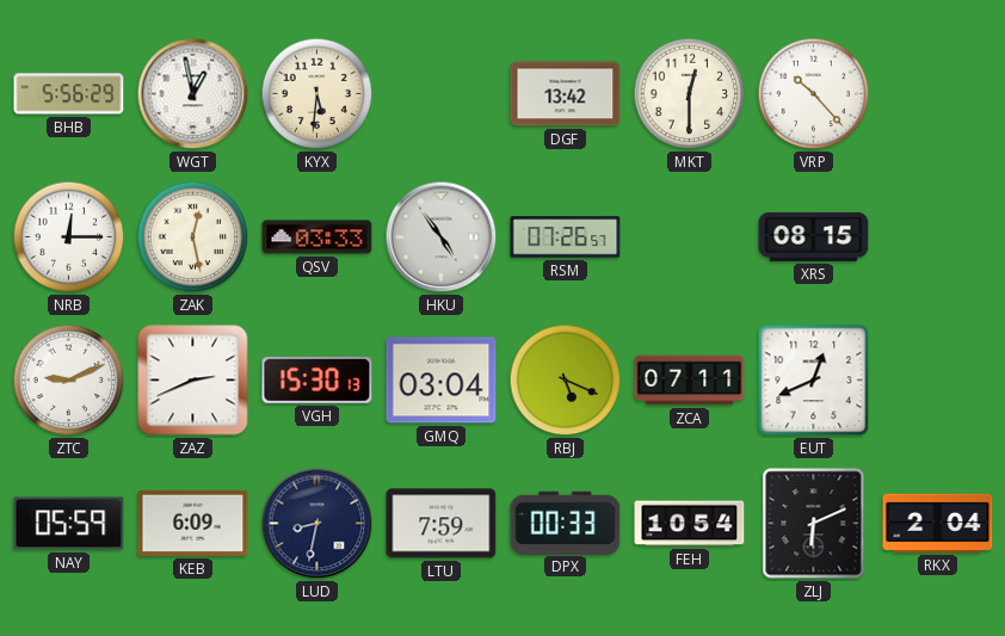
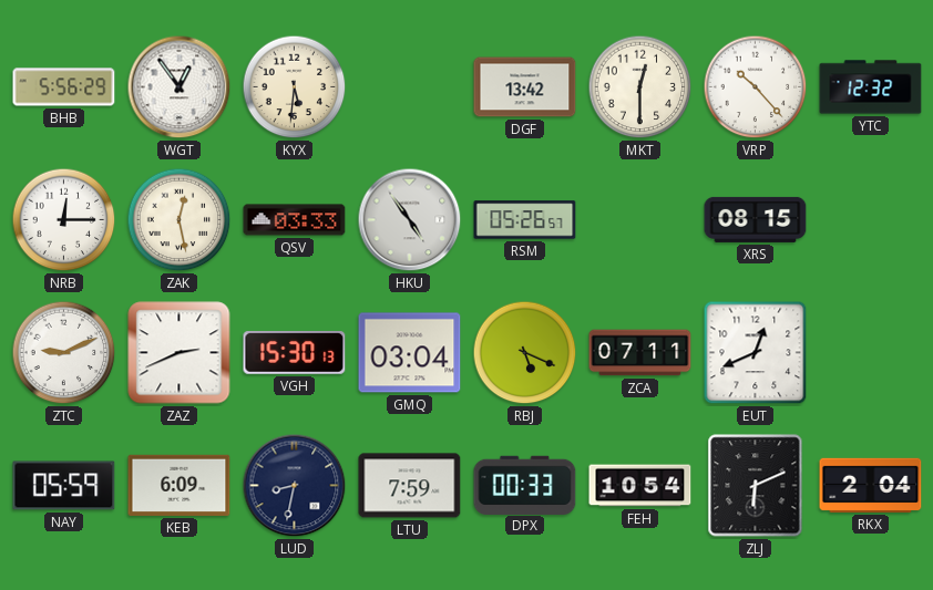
WGT: 12:58 -> 12:54 (180, 87)
YTC: none -> 12:32 (871, 87)
RSM: 07:26 -> 05:26 (525, 220)
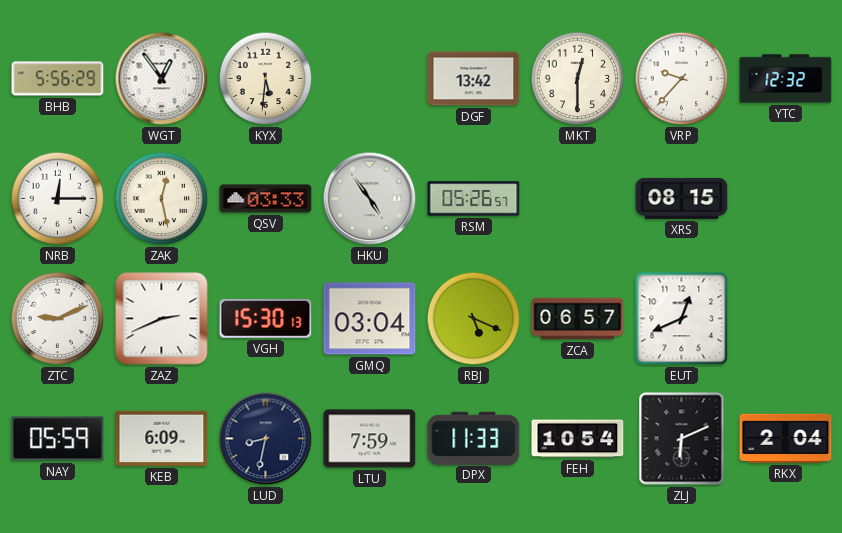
VRP: 10:23 -> 9:37 (682, 79)
ZCA: 07:11 -> 06:57 (578, 319)
DPX: 00:33 -> 11:33 (474, 438)
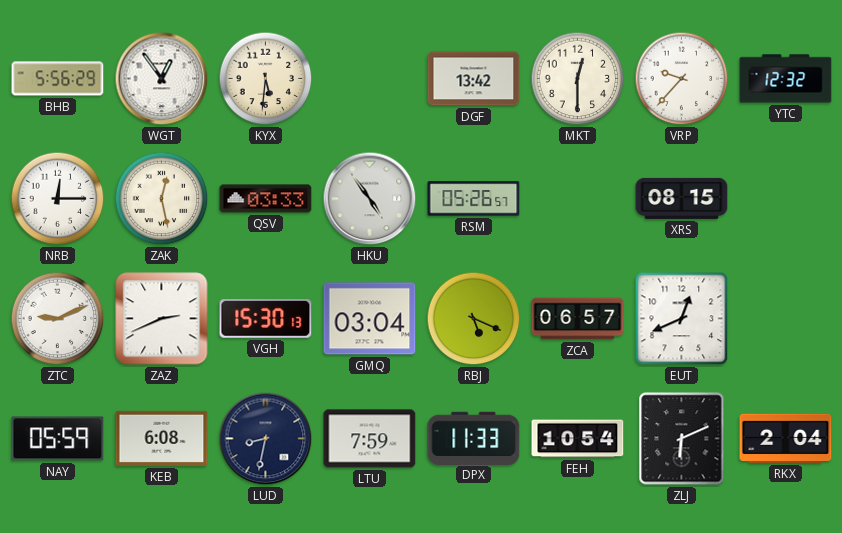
KEB: 6:09 -> 6:08 (162, 438)
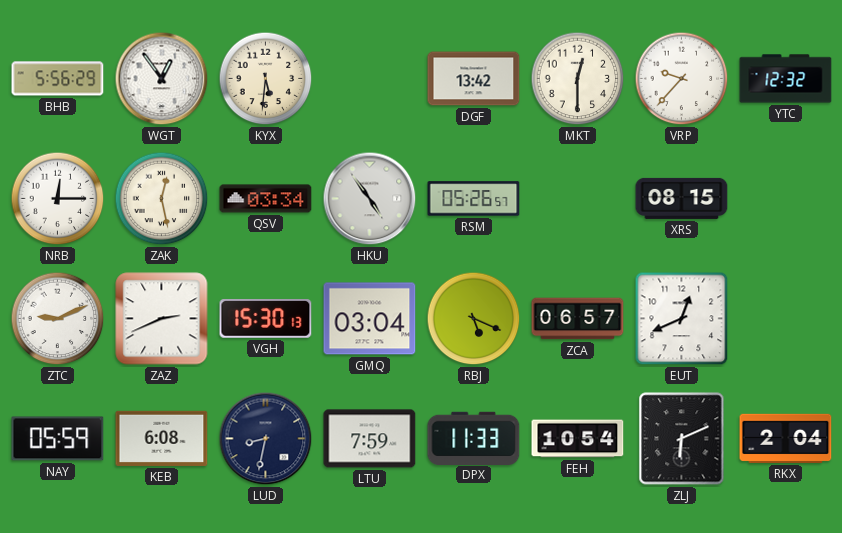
QSV: 03:33 -> 03:34 (266, 199)
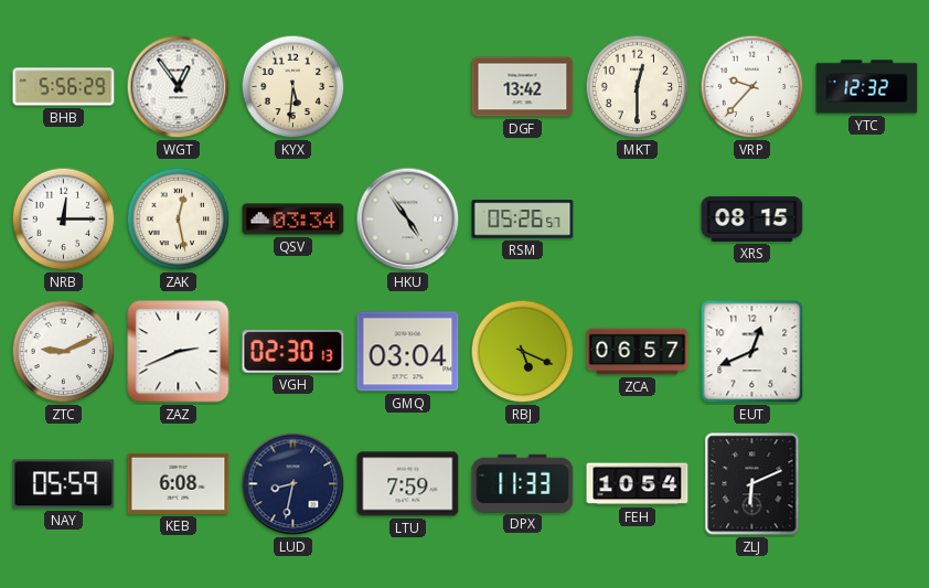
VGH: 15:30 -> 02:30 (293, 352)
RKX: 2:04 -> none (786, 438)
